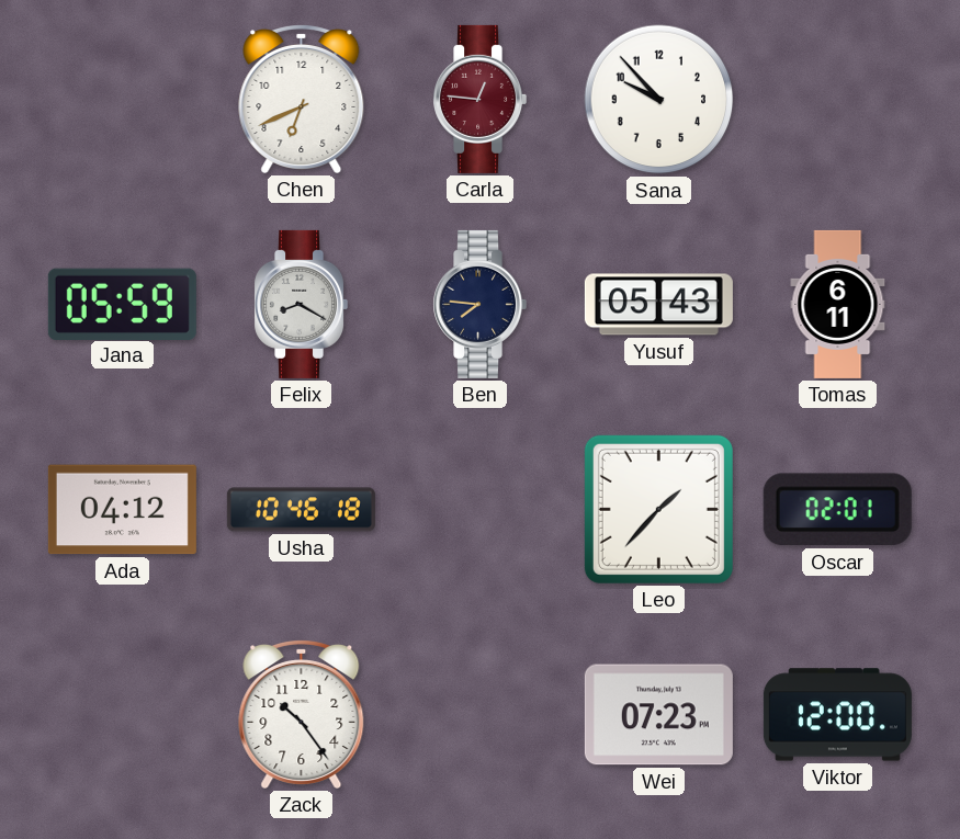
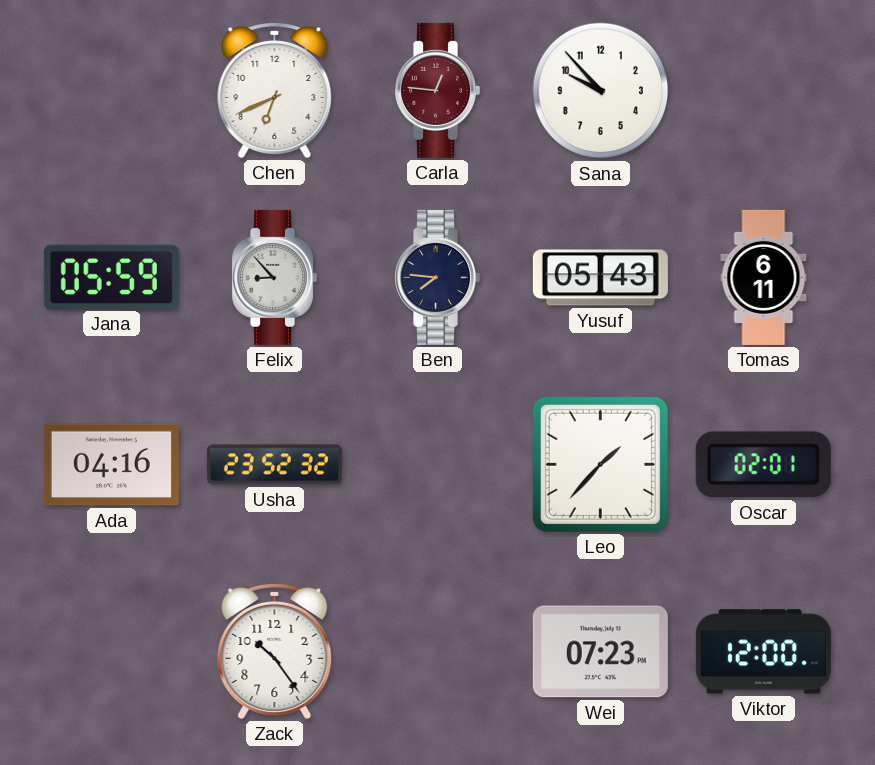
Felix: 8:20 -> 8:53 (275, 277)
Ada: 04:12 -> 04:16 (111, 465)
Usha: 10:46 -> 23:52 (274, 465)
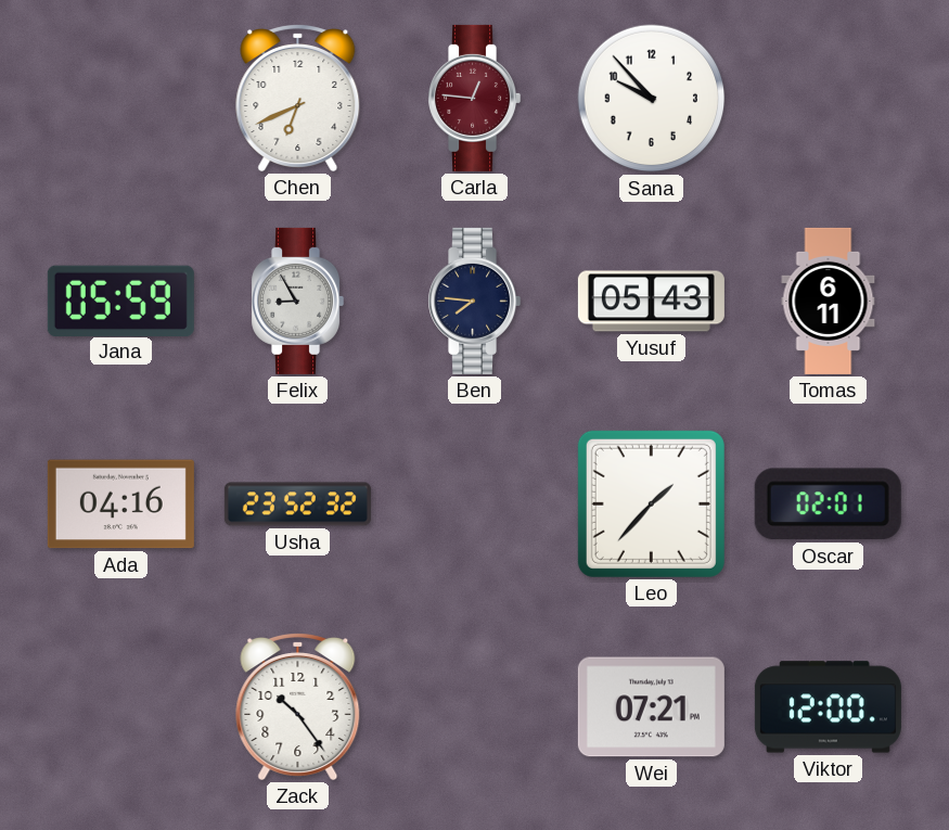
Felix: 8:53 -> 8:55 (298, 301)
Wei: 07:23 -> 07:21 (651, 707)
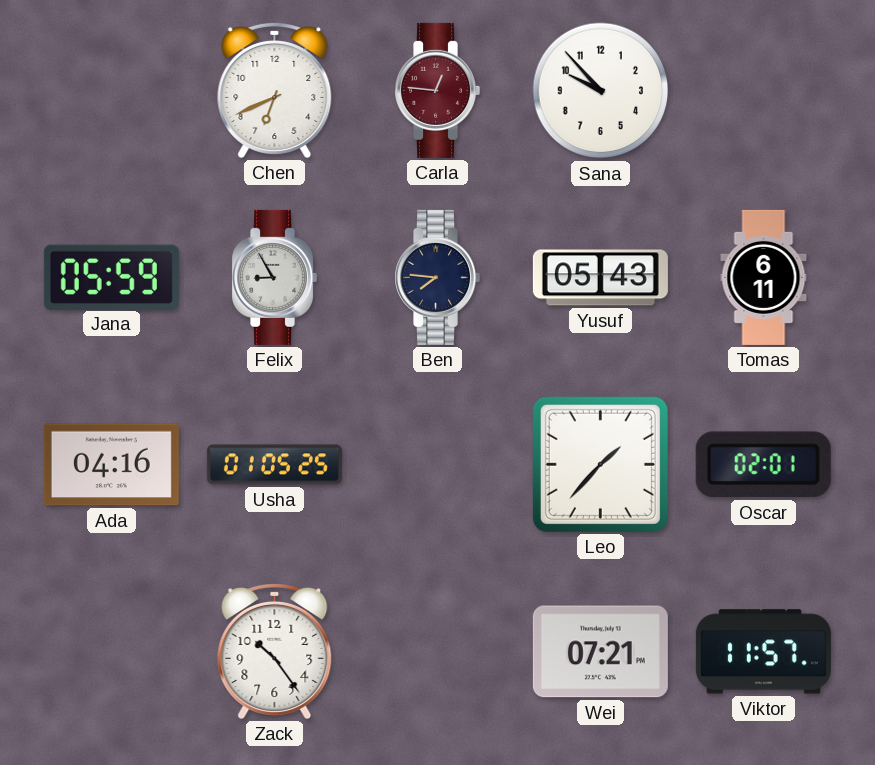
Usha: 23:52 -> 01:05 (274, 465)
Viktor: 12:00 -> 11:57 (763, 652)
